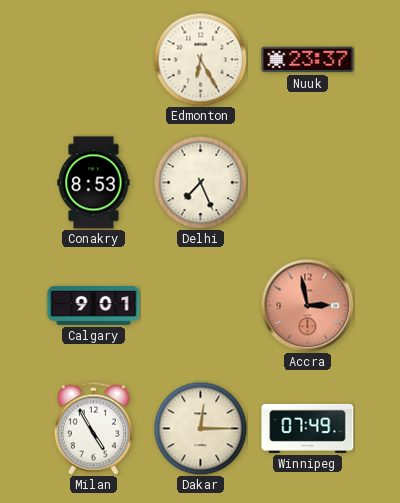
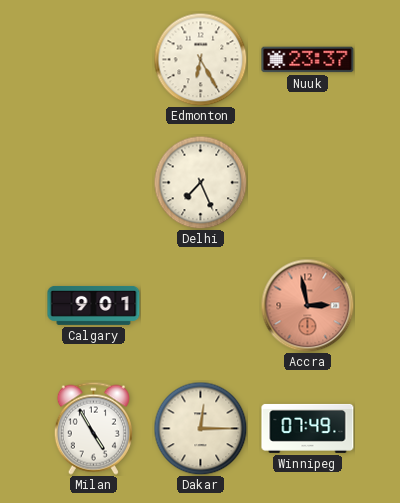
Conakry: 8:53 -> none (94, 183)
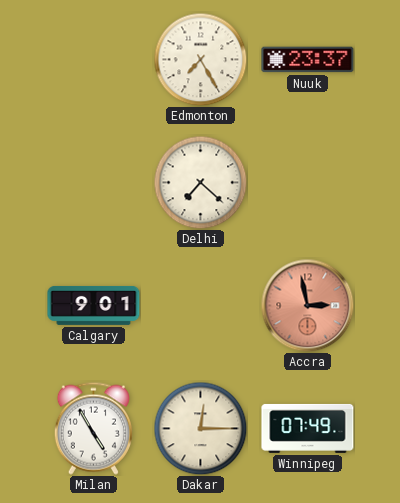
Edmonton: 6:25 -> 7:25 (200, 59)
Delhi: 7:26 -> 7:22 (200, 182)
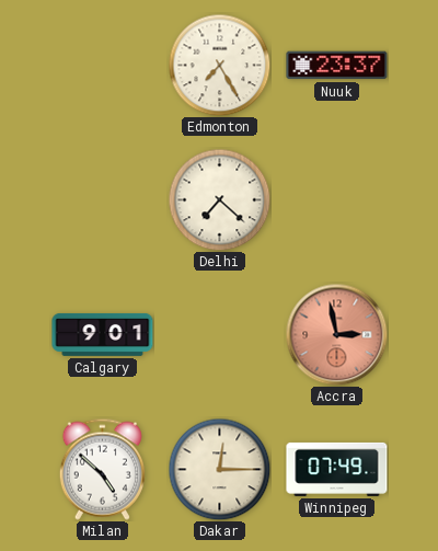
Milan: 4:55 -> 4:52 (102, 469)
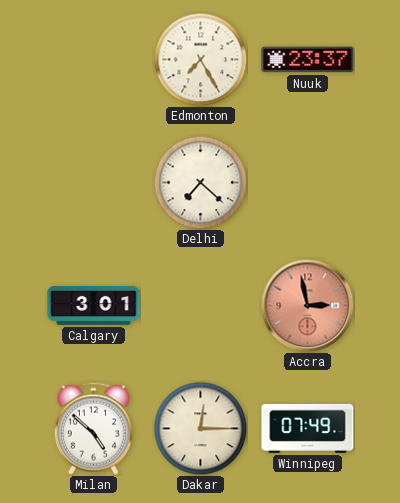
Calgary: 9:01 -> 3:01 (94, 305)
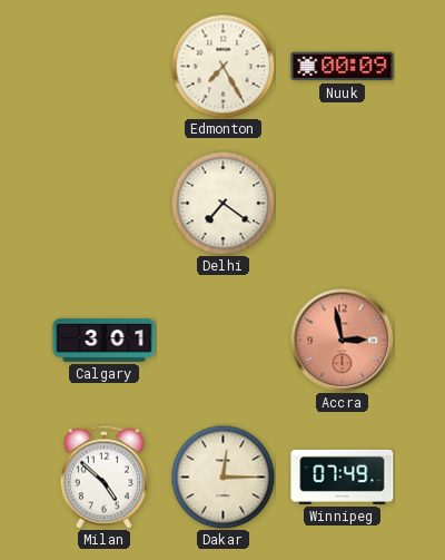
Nuuk: 23:37 -> 00:09 (343, 67)
Delhi: 7:22 -> 7:21 (222, 203)
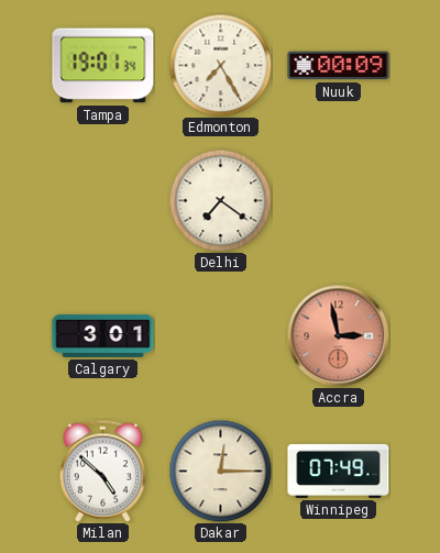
Tampa: none -> 19:01 (103, 66)
